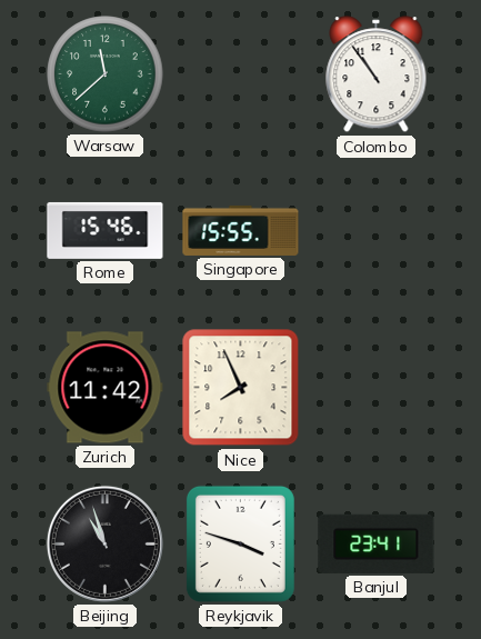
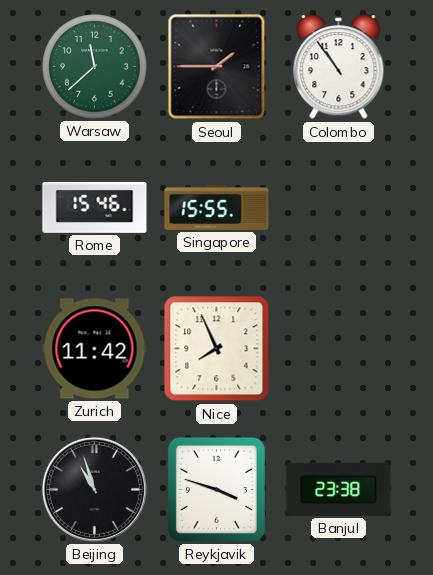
Seoul: none -> 1:45 (217, 67)
Banjul: 23:41 -> 23:38 (339, 489)
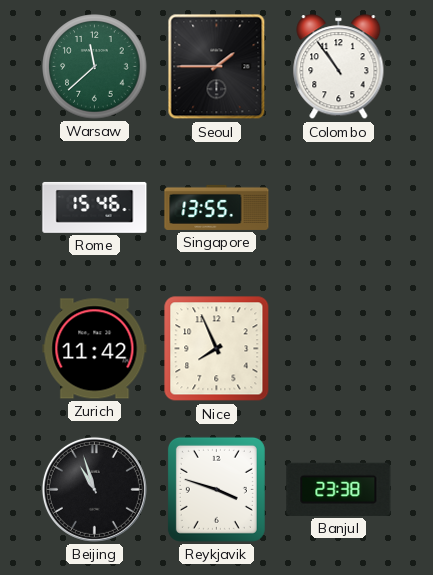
Singapore: 15:55 -> 13:55 (217, 207)
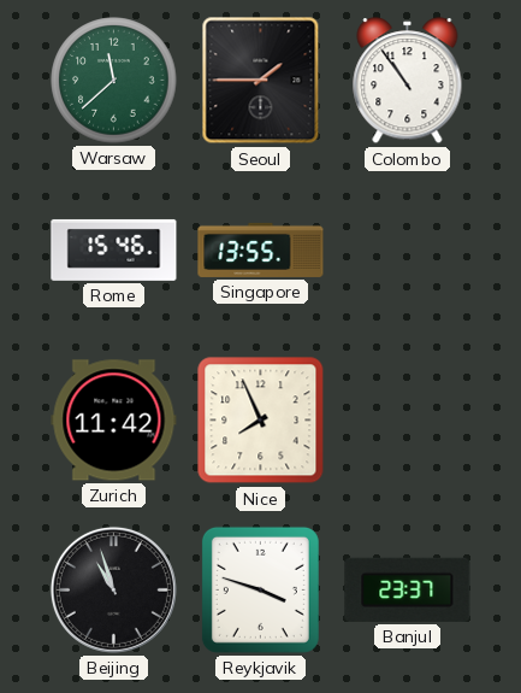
Banjul: 23:38 -> 23:37 (408, 589)
